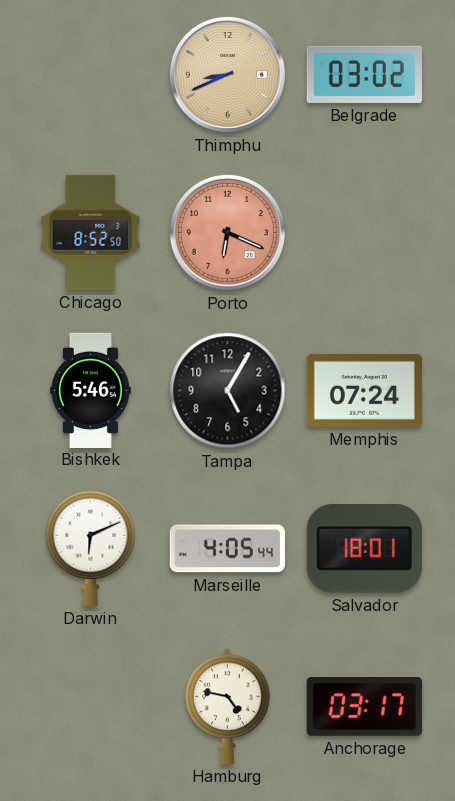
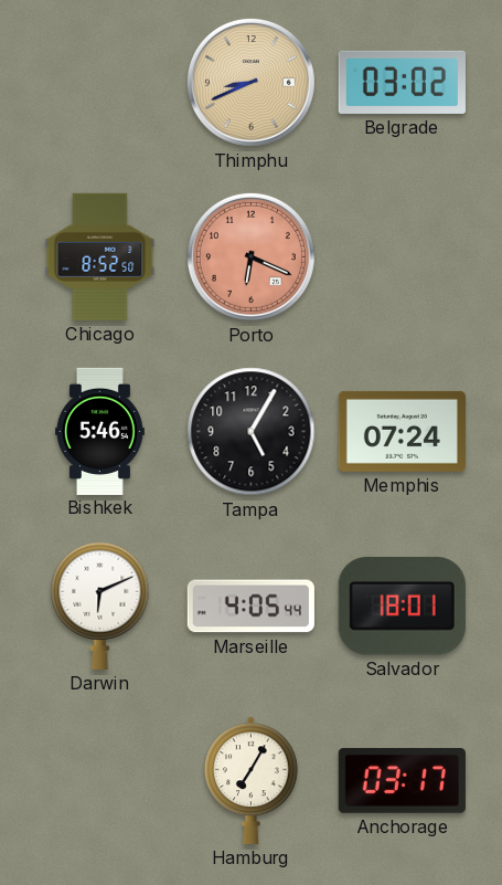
Hamburg: 4:47 -> 7:05 (252, 780)
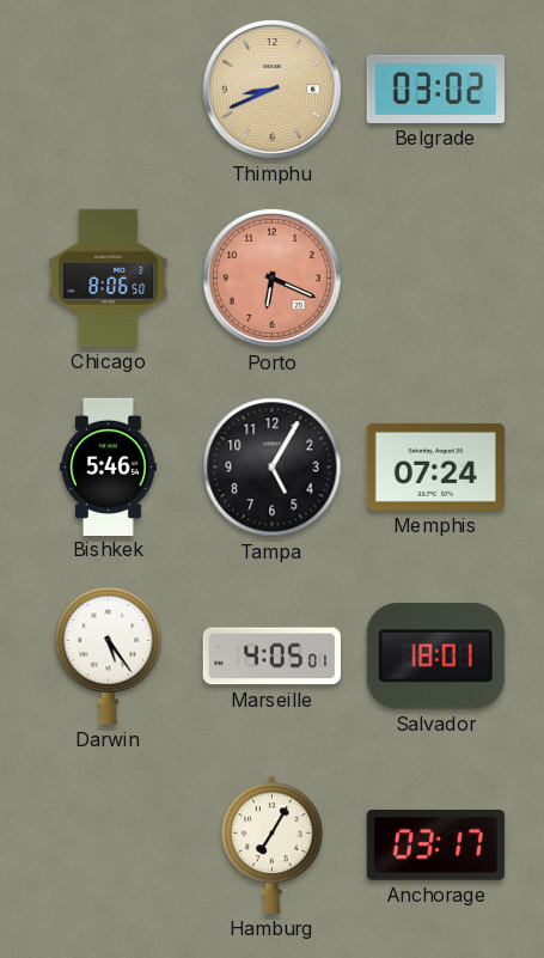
Chicago: 8:52 -> 8:06 (109, 277)
Darwin: 6:11 -> 5:24 (109, 655)
Marseille: 4:05:44 -> 4:05:01 (271, 657)
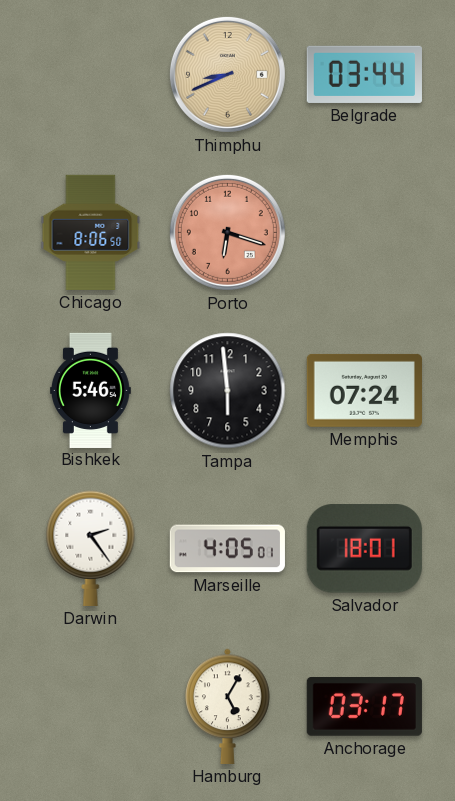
Belgrade: 03:02 -> 03:44 (364, 74)
Porto: 6:19 -> 6:18 (227, 232)
Tampa: 5:05 -> 5:59 (228, 391)
Darwin: 5:24 -> 2:24 (91, 548)
Hamburg: 7:05 -> 5:05 (228, 706)
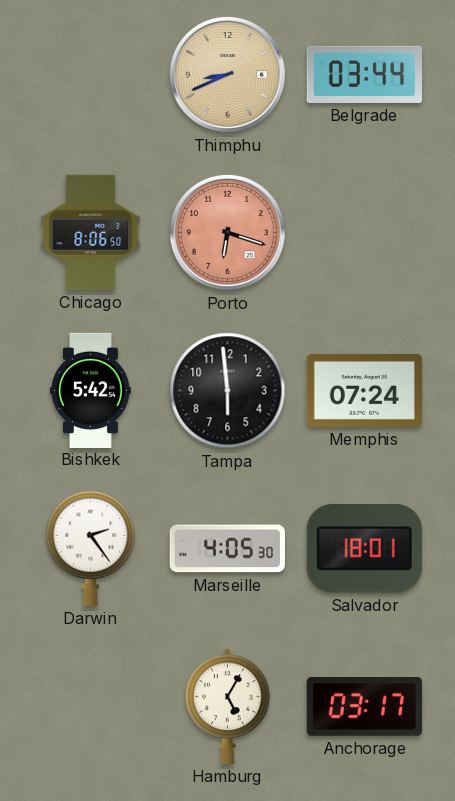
Bishkek: 5:46 -> 5:42 (90, 390)
Marseille: 4:05:01 -> 4:05:30 (227, 549)
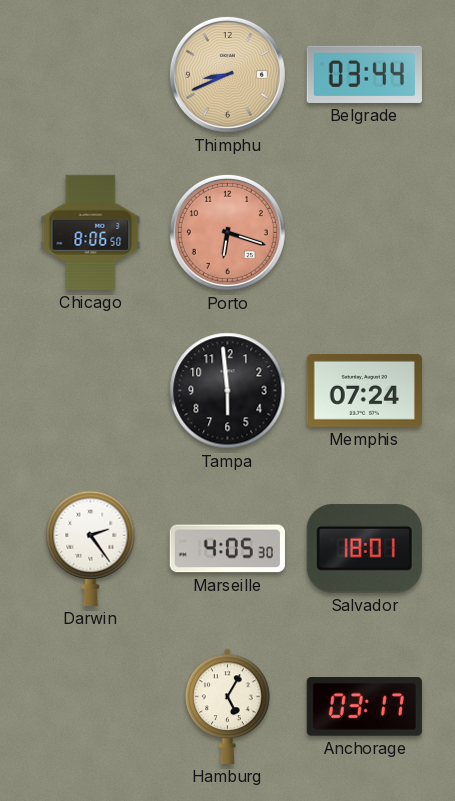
Bishkek: 5:42 -> none (90, 390)
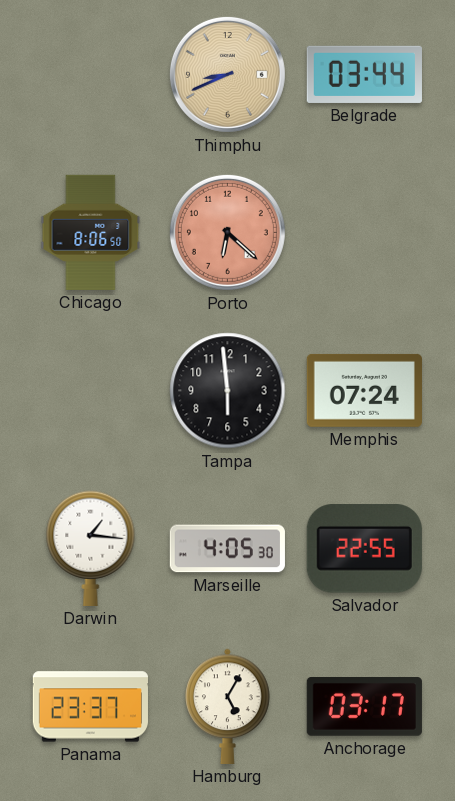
Porto: 6:18 -> 6:22 (227, 232)
Darwin: 2:24 -> 1:16 (91, 548)
Salvador: 18:01 -> 22:55 (364, 549)
Panama: none -> 23:37 (90, 707)
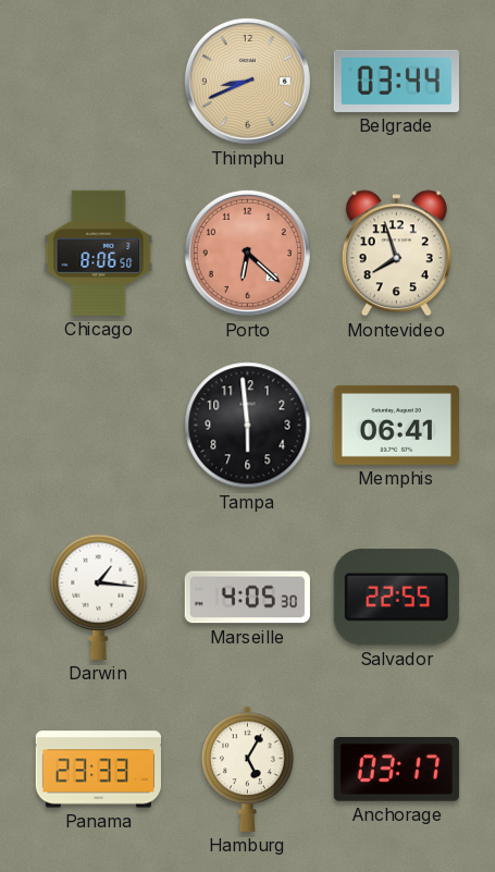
Montevideo: none -> 7:57 (396, 254)
Memphis: 07:24 -> 06:41 (396, 425)
Panama: 23:37 -> 23:33 (98, 770)
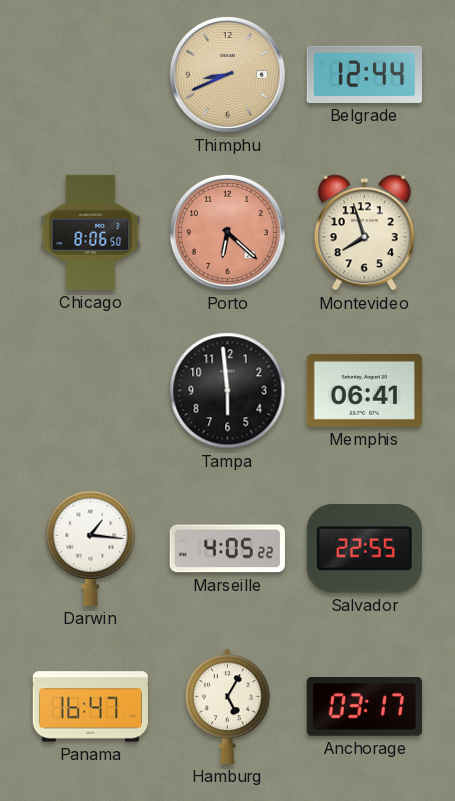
Belgrade: 03:44 -> 12:44 (364, 74)
Marseille: 4:05:30 -> 4:05:22 (227, 549)
Panama: 23:33 -> 16:47 (90, 707)
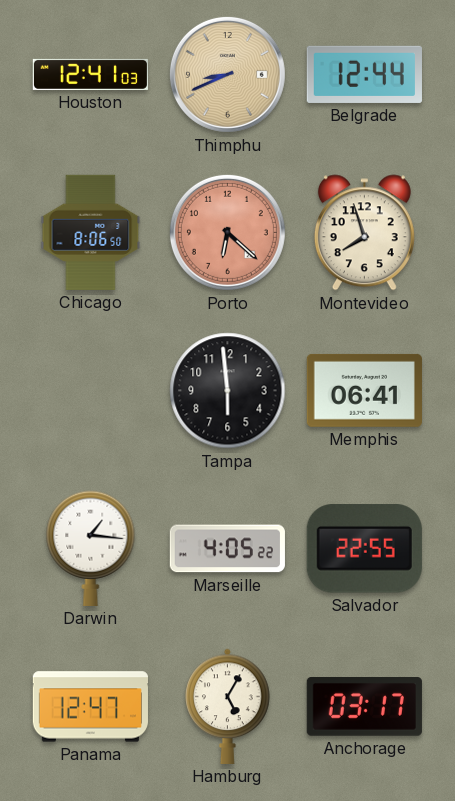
Houston: none -> 12:41 (90, 74)
Panama: 16:47 -> 12:47 (90, 707)
